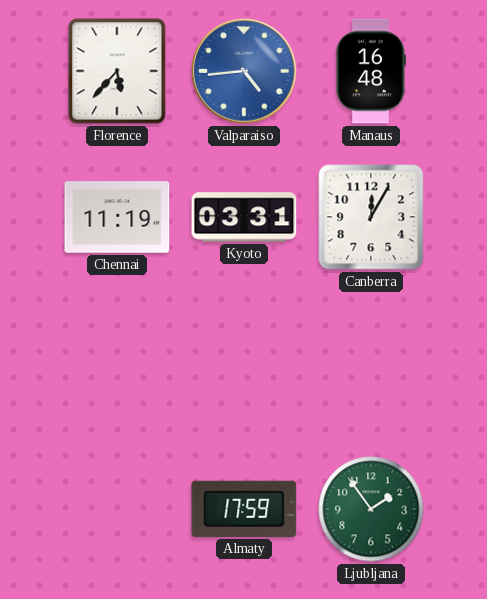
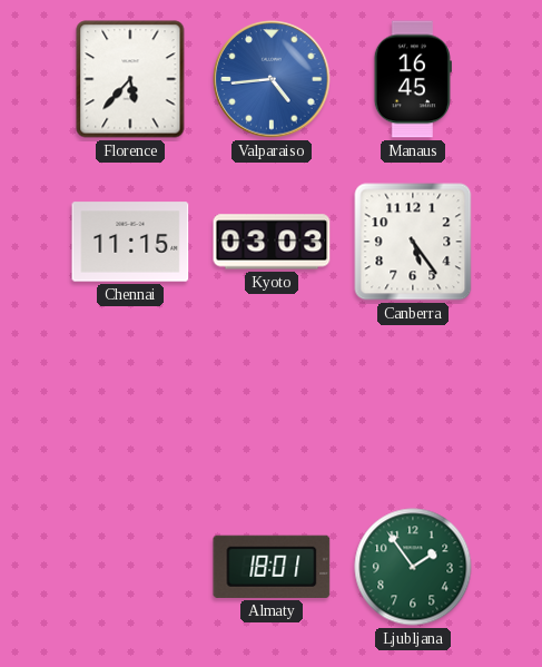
Manaus: 16:48 -> 16:45 (413, 79)
Chennai: 11:19 -> 11:15 (130, 242)
Kyoto: 03:31 -> 03:03 (272, 242)
Canberra: 12:05 -> 5:24 (413, 242)
Almaty: 17:59 -> 18:01 (272, 567)
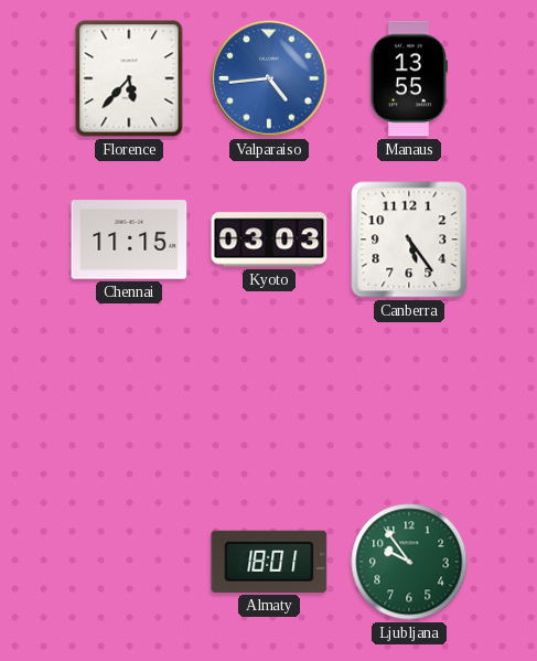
Manaus: 16:45 -> 13:55 (409, 78)
Ljubljana: 1:54 -> 9:54 (409, 562)
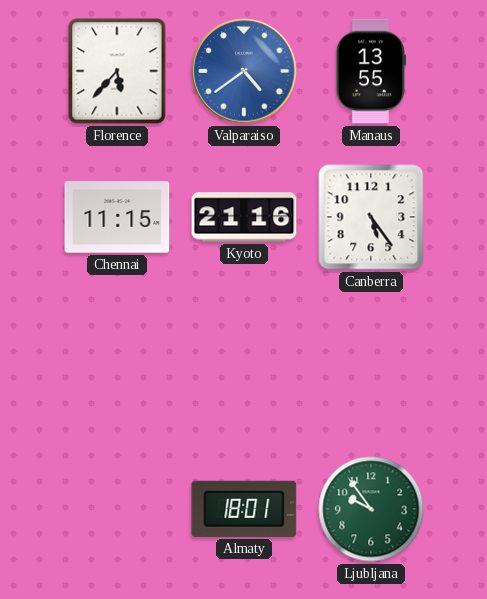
Valparaiso: 4:44 -> 4:39 (244, 71)
Kyoto: 03:03 -> 21:16 (244, 217)
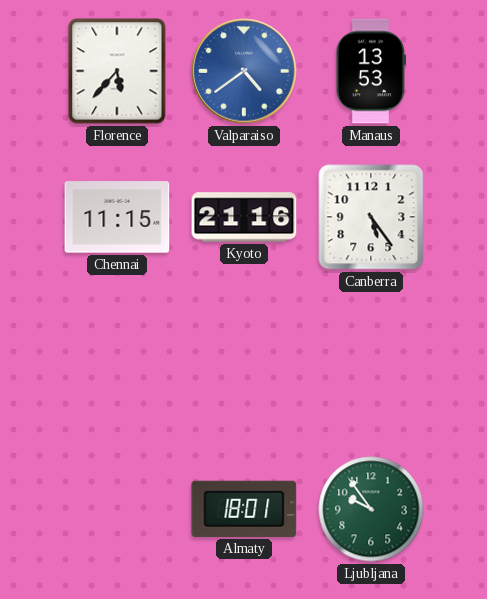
Manaus: 13:55 -> 13:53 (371, 71)
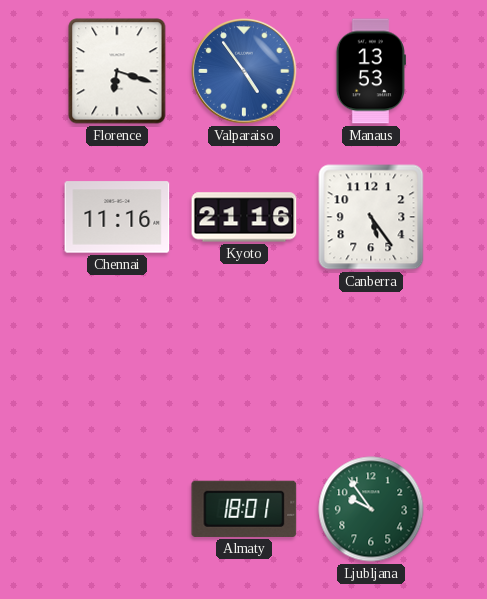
Florence: 5:37 -> 6:18 (117, 71)
Valparaiso: 4:39 -> 4:54 (244, 71)
Chennai: 11:15 -> 11:16 (117, 217)
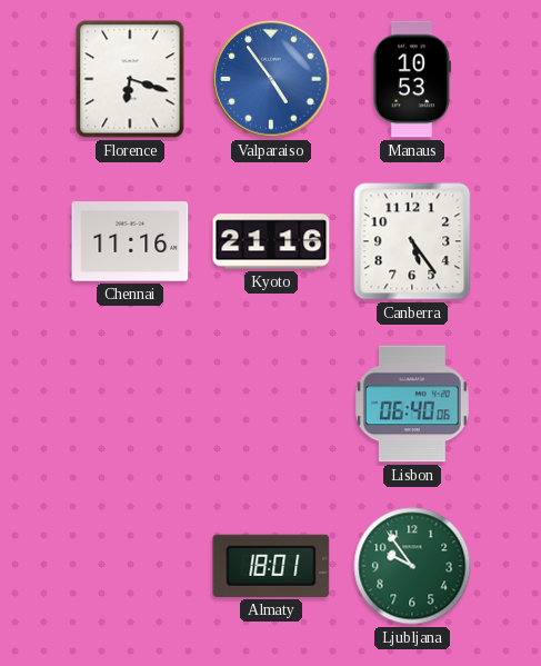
Manaus: 13:53 -> 10:53 (412, 79)
Lisbon: none -> 06:40 (412, 404)
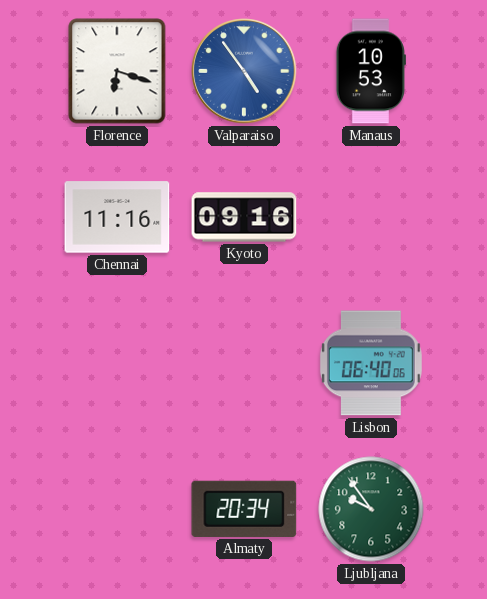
Kyoto: 21:16 -> 09:16 (244, 217)
Canberra: 5:24 -> none (412, 241)
Almaty: 18:01 -> 20:34 (244, 509)
